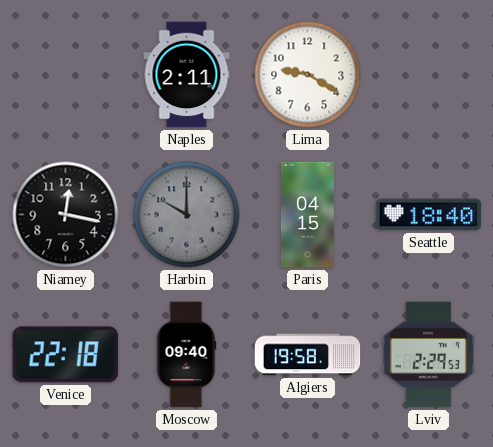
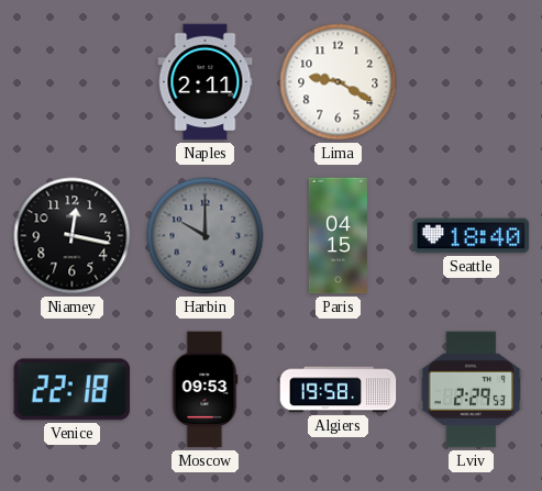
Moscow: 09:40 -> 09:53 (204, 390)
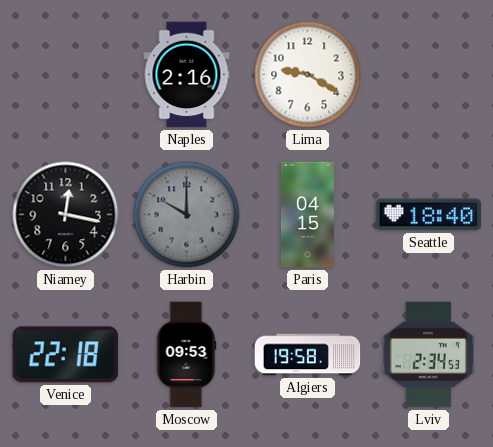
Naples: 2:11 -> 2:16 (187, 75)
Lviv: 2:29 -> 2:34 (429, 355)
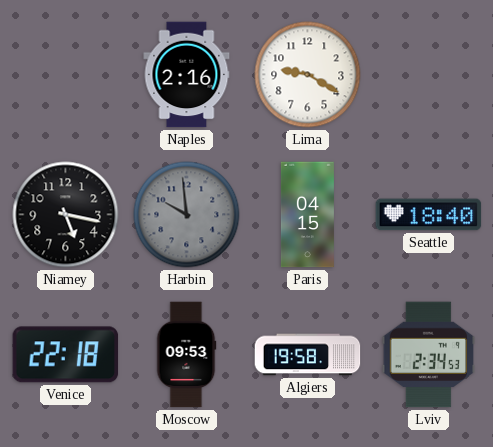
Niamey: 12:17 -> 5:17 (66, 215)
Harbin: 10:00 -> 9:59 (187, 215)
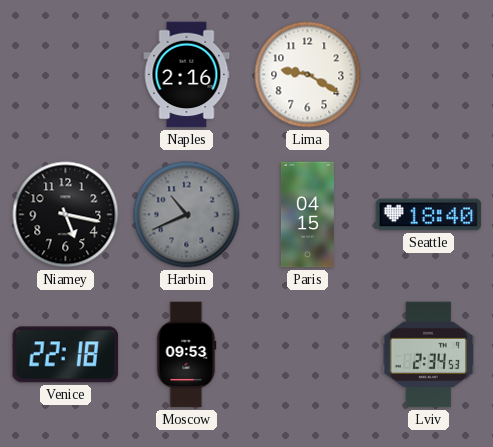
Harbin: 9:59 -> 10:41 (187, 215)
Algiers: 19:58 -> none (308, 355)
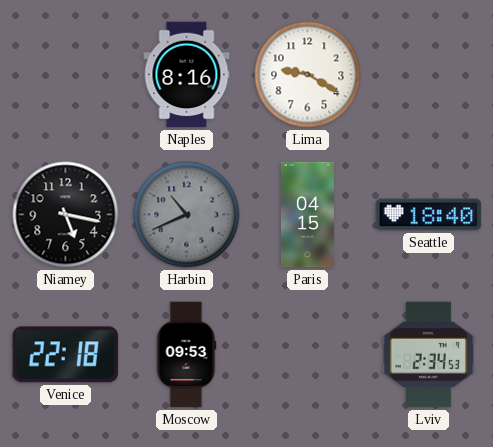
Naples: 2:16 -> 8:16 (187, 75)
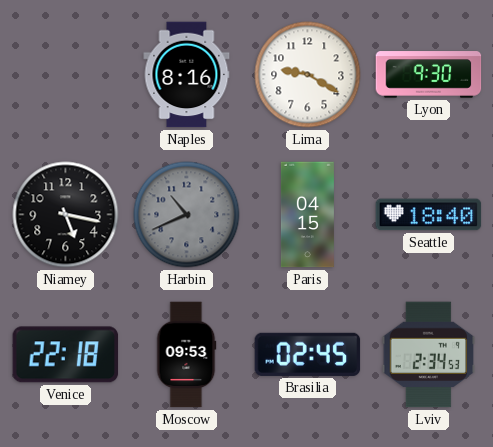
Lyon: none -> 9:30 (429, 75)
Brasilia: none -> 02:45 (308, 354)
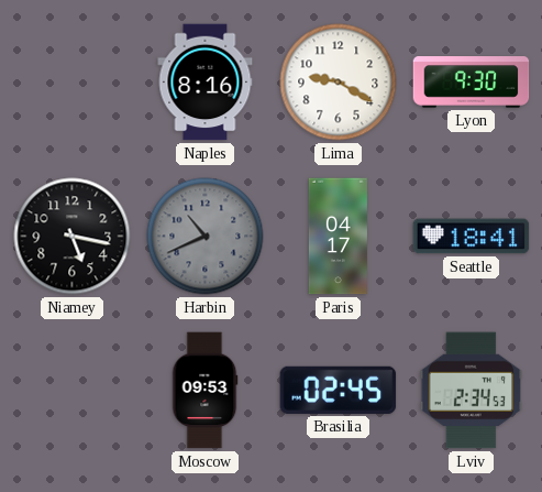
Paris: 04:15 -> 04:17 (338, 237)
Seattle: 18:40 -> 18:41 (472, 237)
Venice: 22:18 -> none (66, 355)
